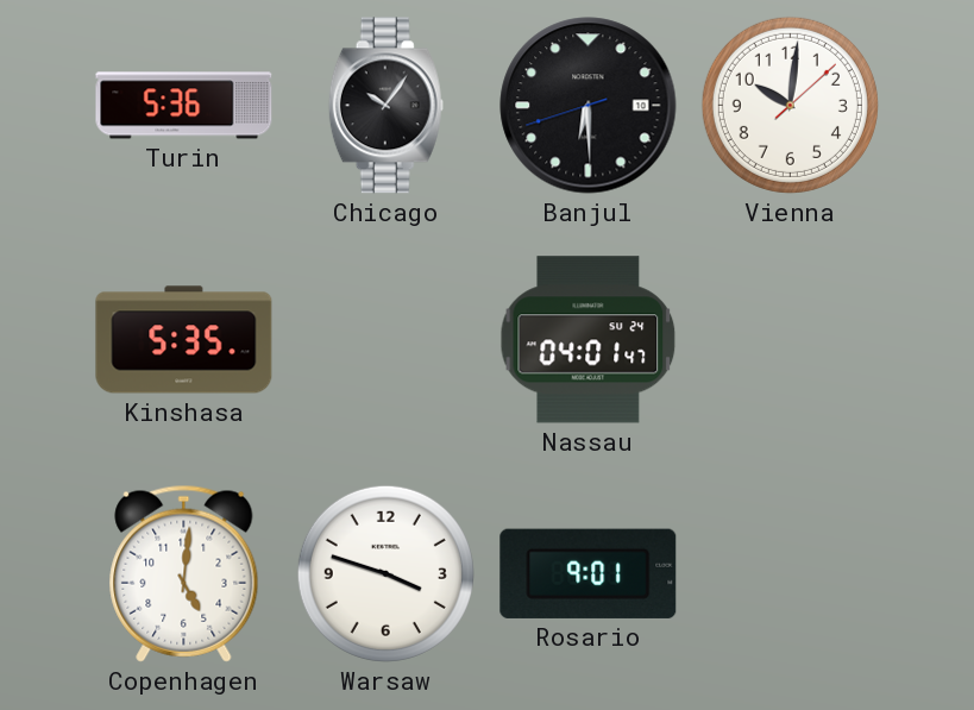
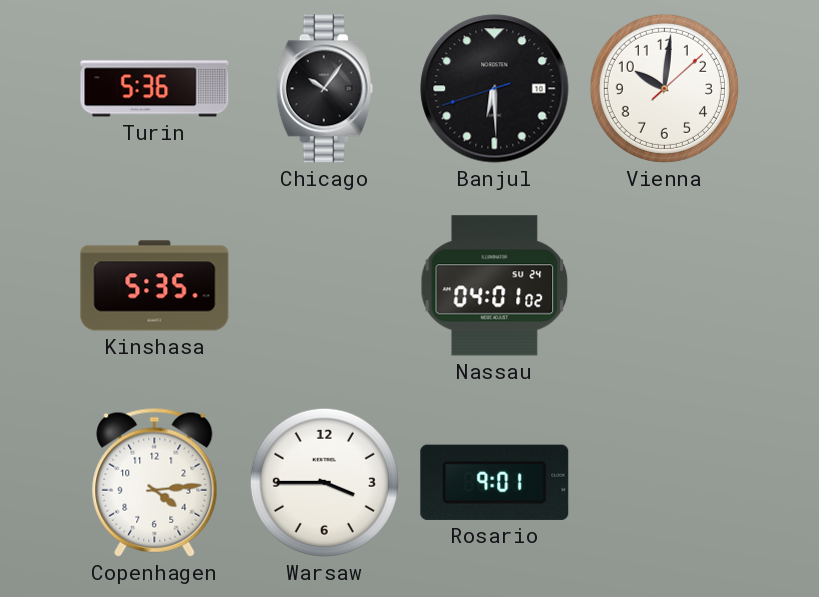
Nassau: 04:01:47 -> 04:01:02 (495, 286)
Copenhagen: 5:01 -> 4:14 (155, 482)
Warsaw: 3:48 -> 3:45 (324, 482)
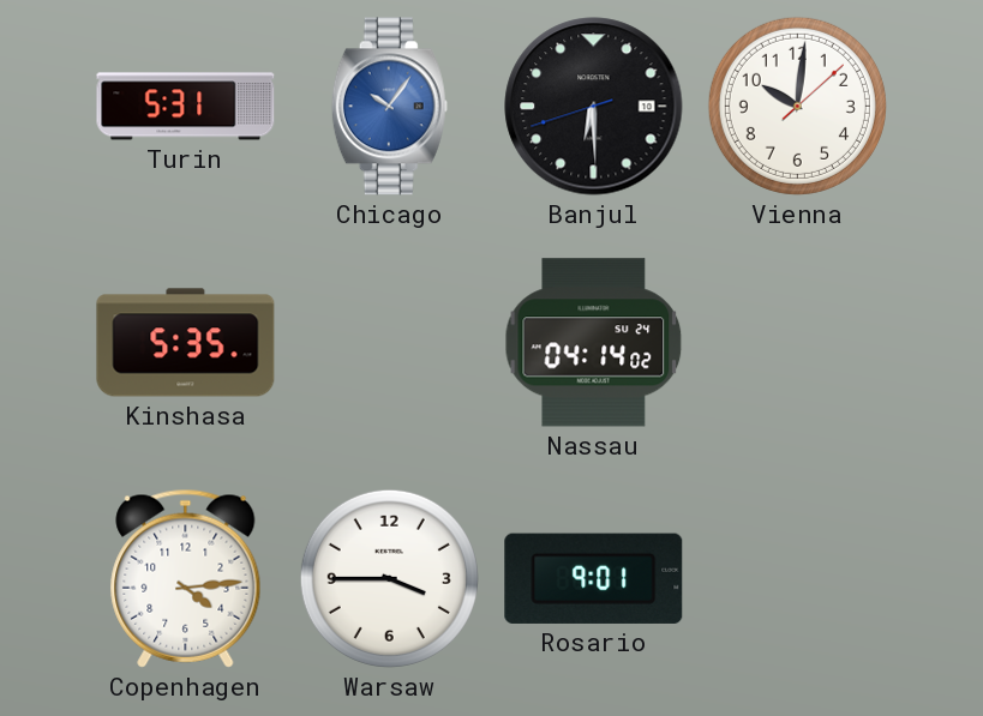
Turin: 5:36 -> 5:31 (186, 107)
Chicago dial: black -> blue (389, 107)
Nassau: 04:01 -> 04:14 (594, 343)
